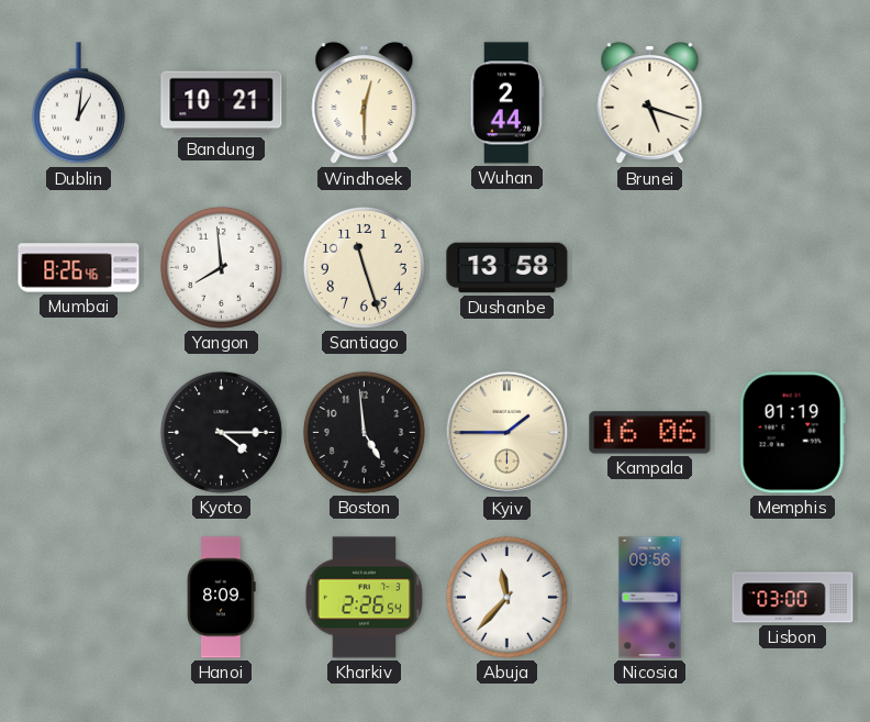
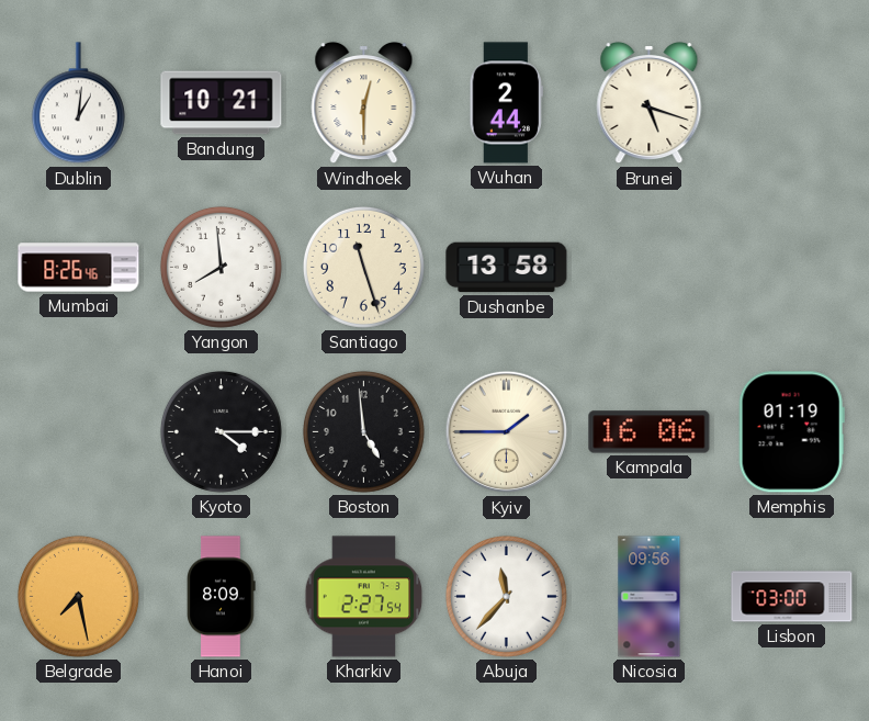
Belgrade: none -> 7:28 (78, 596)
Kharkiv: 2:26 -> 2:27 (364, 597)
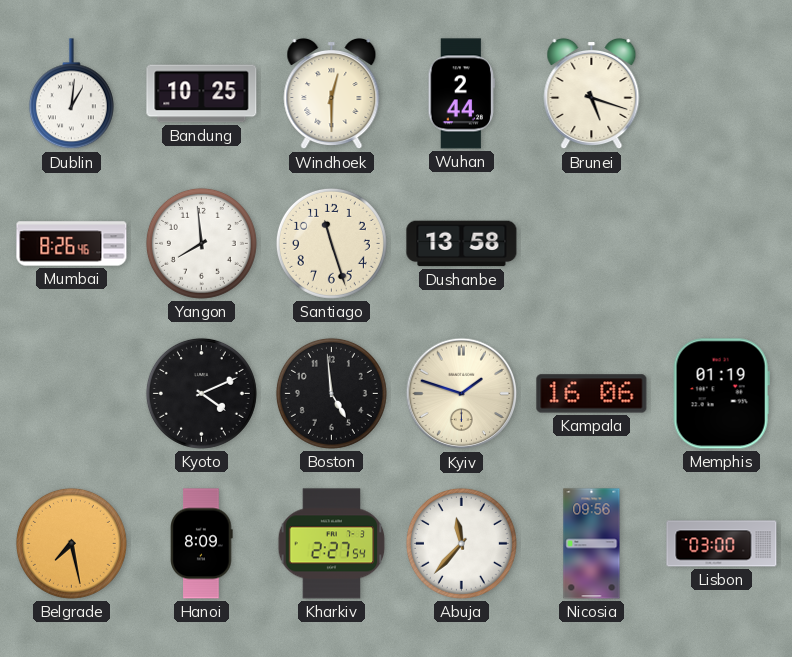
Bandung: 10:21 -> 10:25 (202, 94)
Kyoto: 4:15 -> 4:11 (201, 393)
Kyiv: 1:45 -> 1:48 (462, 394)
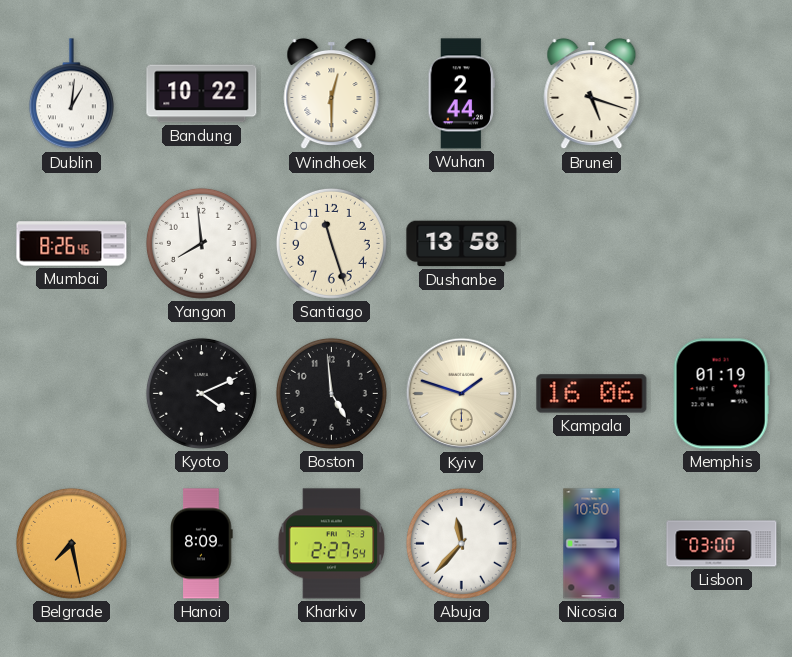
Bandung: 10:25 -> 10:22 (202, 94)
Nicosia: 09:56 -> 10:50 (592, 544)
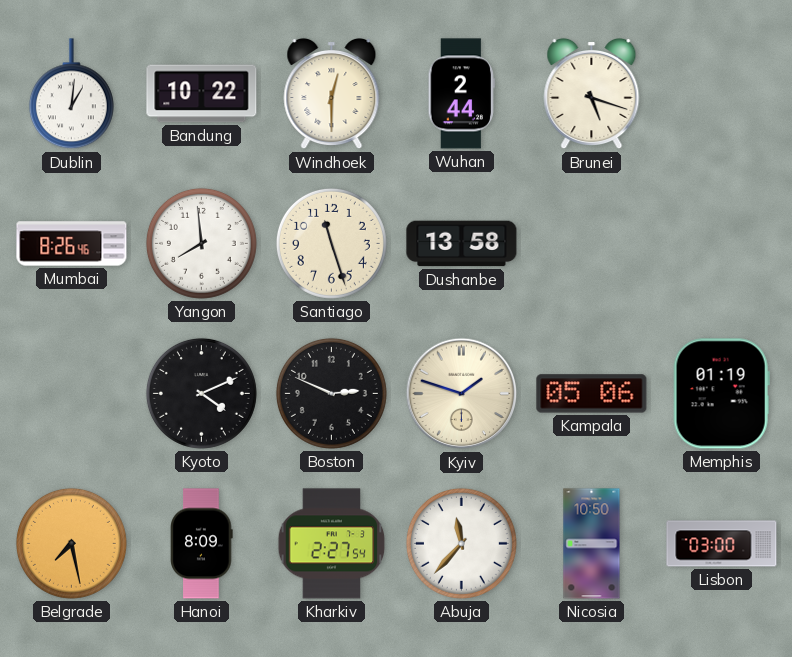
Boston: 4:59 -> 2:49 (331, 393)
Kampala: 16:06 -> 05:06 (592, 394)
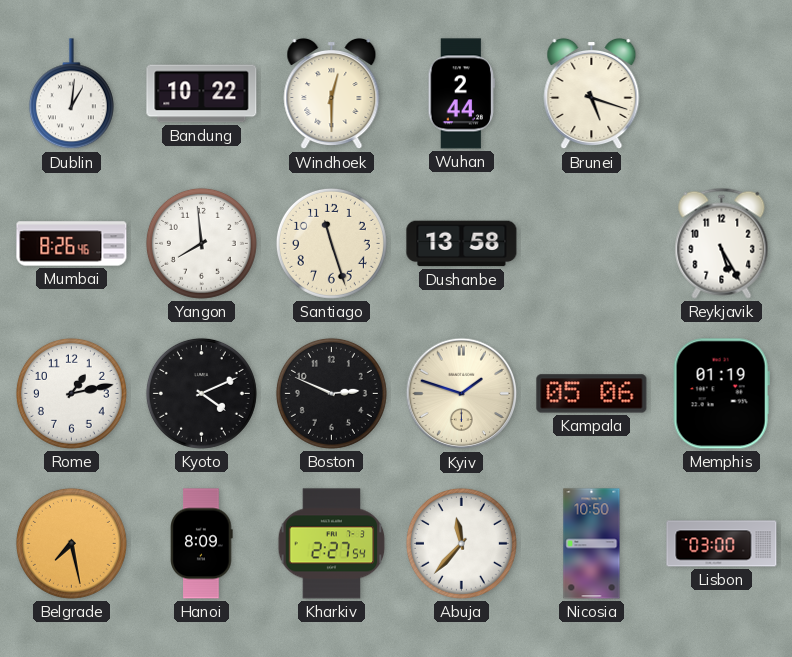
Reykjavik: none -> 5:25 (722, 243)
Rome: none -> 1:13 (71, 393)
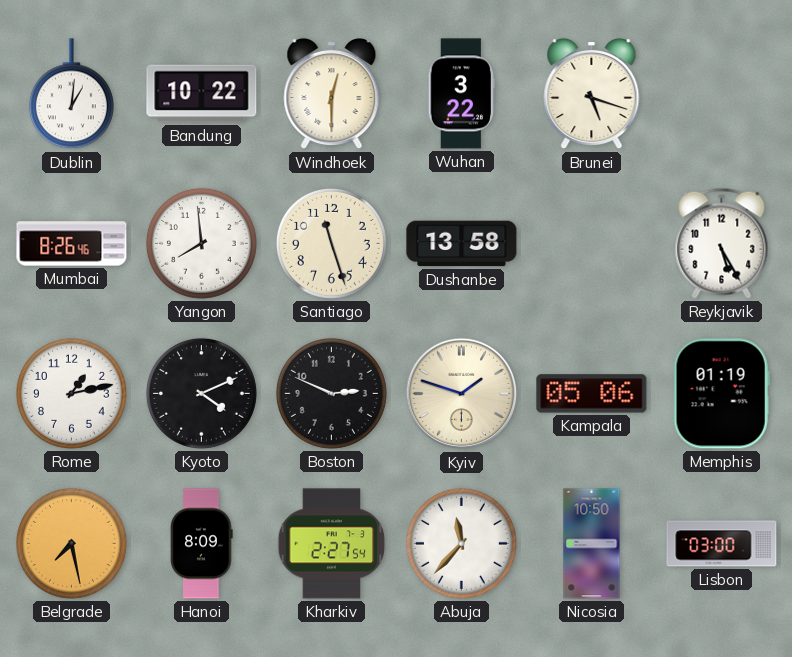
Wuhan: 2:44 -> 3:22 (461, 94)
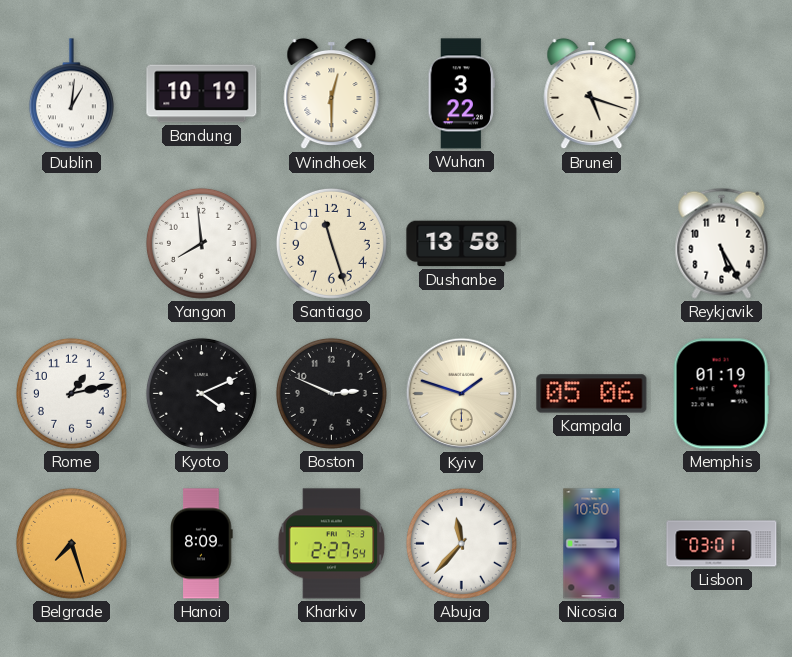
Bandung: 10:22 -> 10:19 (202, 94)
Mumbai: 8:26 -> none (72, 244)
Belgrade: 7:28 -> 7:27 (71, 543)
Lisbon: 03:00 -> 03:01 (722, 544)
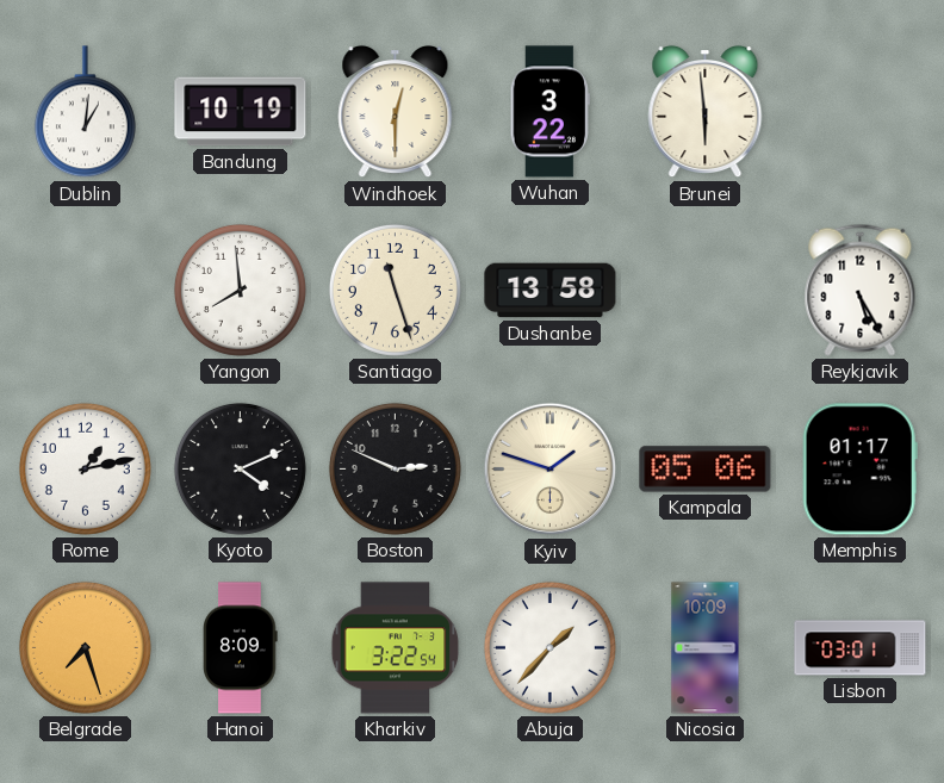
Brunei: 5:18 -> 5:59 (706, 112)
Memphis: 01:19 -> 01:17 (859, 470)
Kharkiv: 2:27 -> 3:22 (396, 648)
Abuja: 11:37 -> 1:37 (549, 647)
Nicosia: 10:50 -> 10:09 (706, 648)
